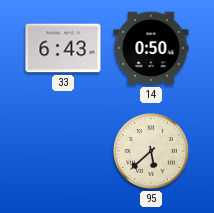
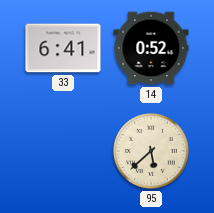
33: 6:43 -> 6:41 (63, 48)
14: 0:50 -> 0:52 (151, 48)
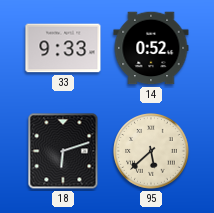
33: 6:41 -> 9:33 (63, 48)
18: none -> 6:12 (63, 151)
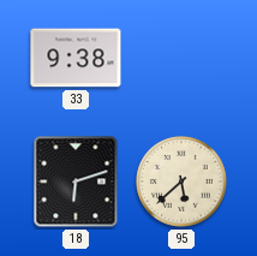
33: 9:33 -> 9:38 (76, 58)
14: 0:52 -> none (151, 48)
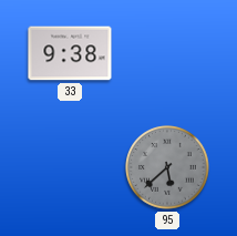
18: 6:12 -> none (76, 181)
95 dial: cream -> grey (167, 167)
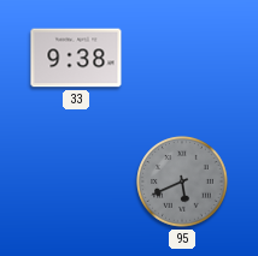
95: 5:38 -> 5:41 (182, 181)
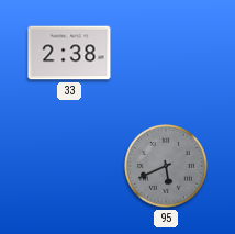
33: 9:38 -> 2:38 (69, 53)
